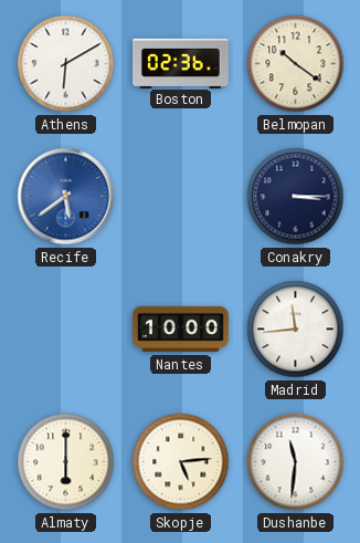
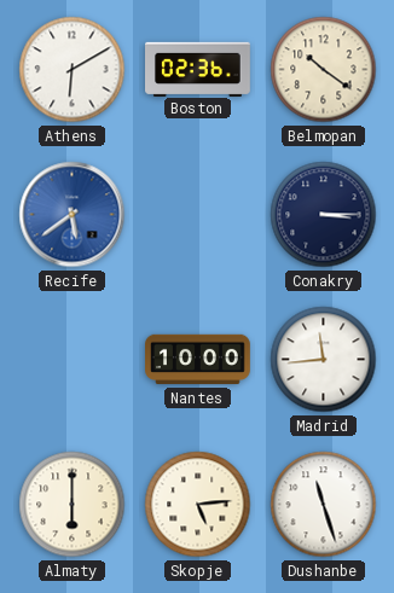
Dushanbe: 11:31 -> 11:27 (324, 505)
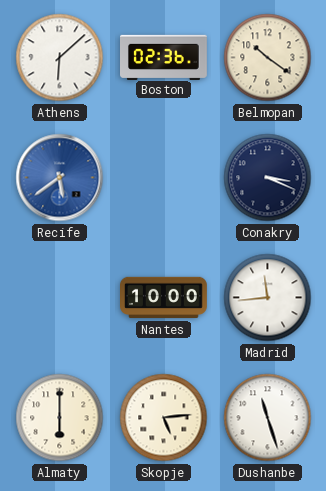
Athens: 6:10 -> 6:08 (60, 58)
Conakry: 3:15 -> 3:19 (268, 178)
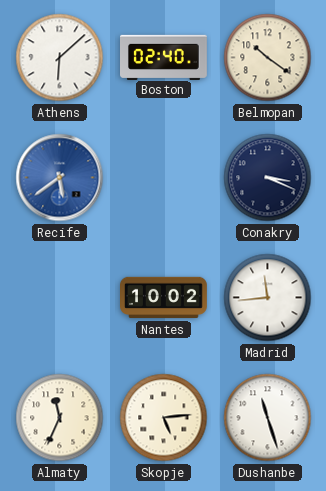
Boston: 02:36 -> 02:40 (164, 57)
Nantes: 10:00 -> 10:02 (164, 298)
Almaty: 6:00 -> 11:34 (60, 418)
